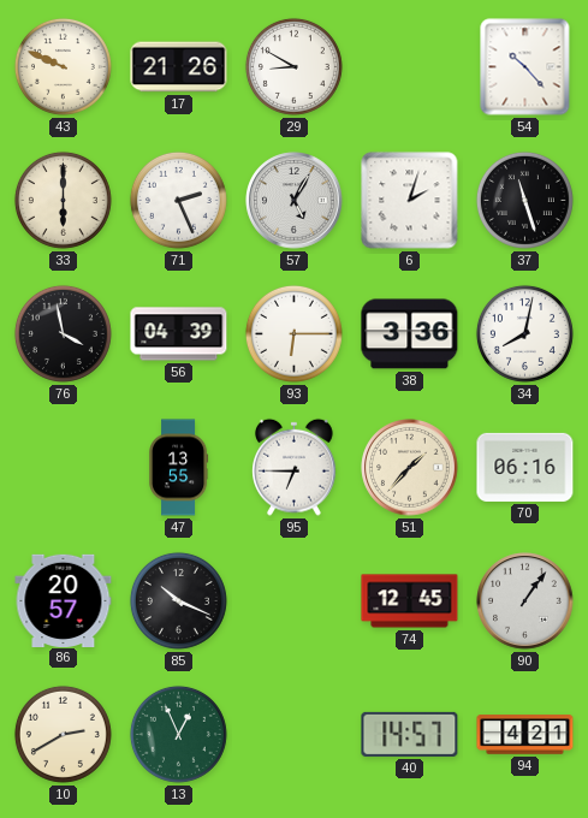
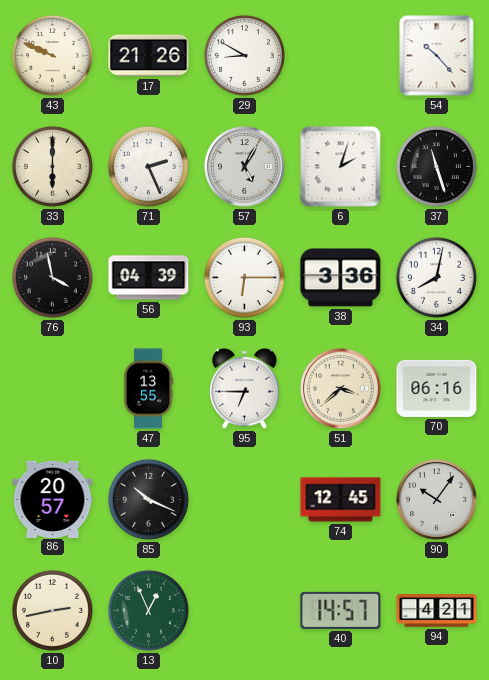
51: 1:37 -> 3:38 (341, 389)
90: 1:06 -> 10:06 (437, 500)
10: 2:40 -> 2:43 (52, 610)
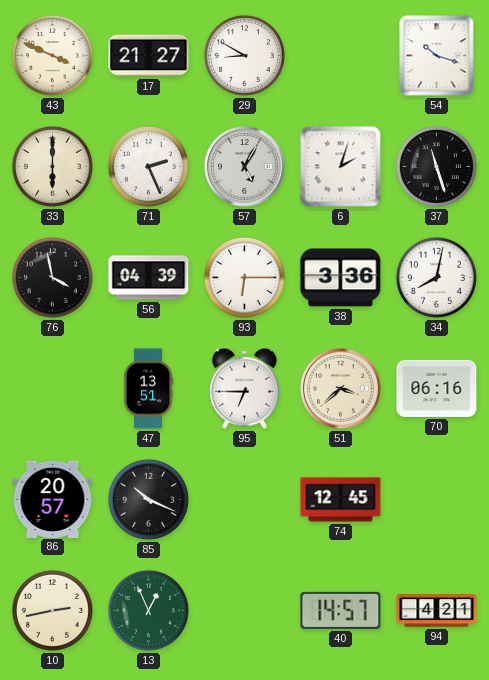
43: 9:49 -> 3:49 (52, 55)
17: 21:26 -> 21:27 (149, 56)
54: 10:23 -> 10:18 (437, 56)
47: 13:55 -> 13:51 (149, 389)
90: 10:06 -> none (437, 500)
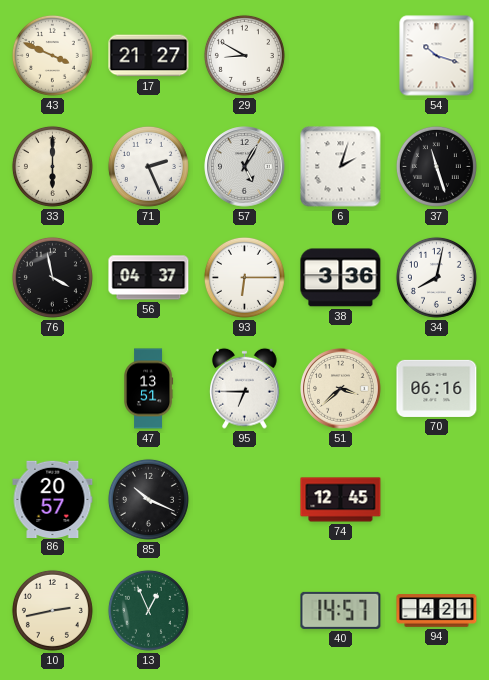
56: 04:39 -> 04:37 (149, 278)
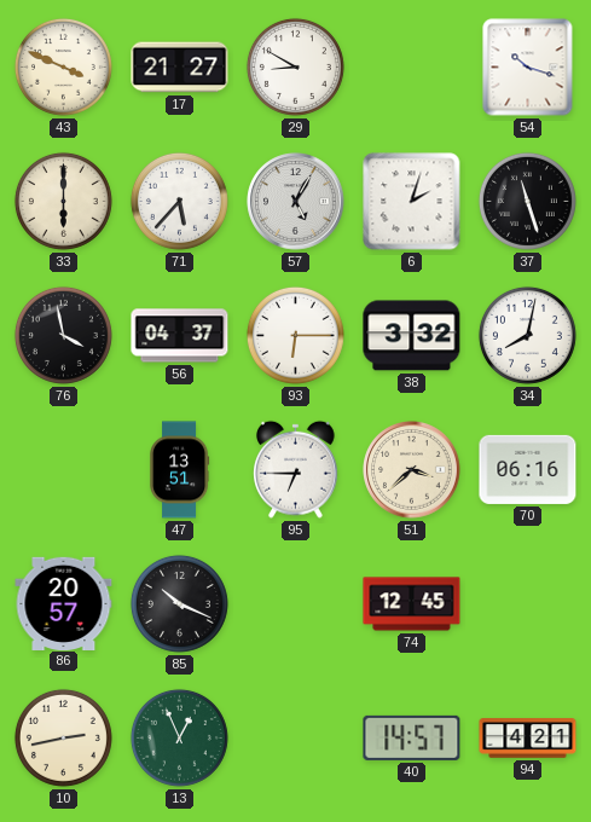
71: 2:26 -> 5:37 (179, 201)
38: 3:36 -> 3:32 (412, 336)
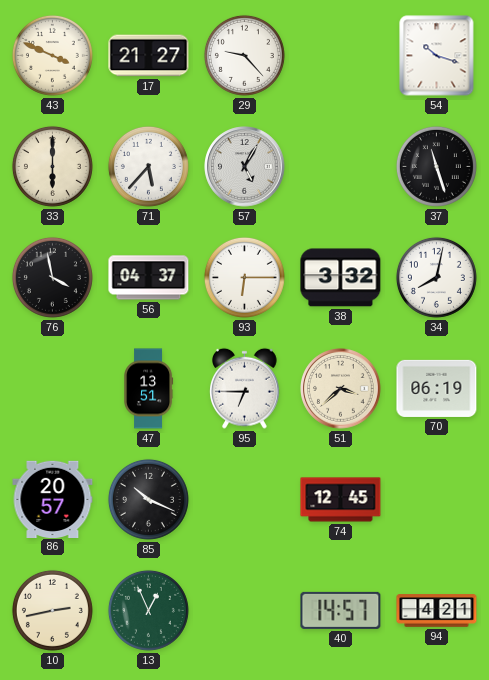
29: 8:50 -> 9:23 (244, 55)
6: 2:03 -> none (412, 202)
70: 06:16 -> 06:19 (437, 388)
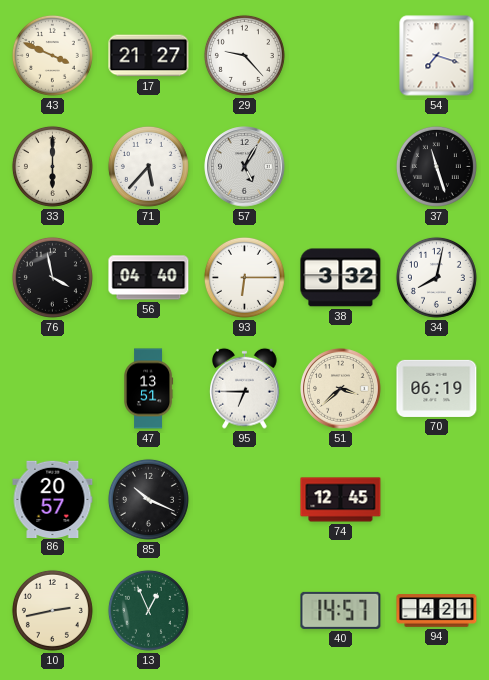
54: 10:18 -> 7:18 (437, 56)
56: 04:37 -> 04:40 (149, 278)
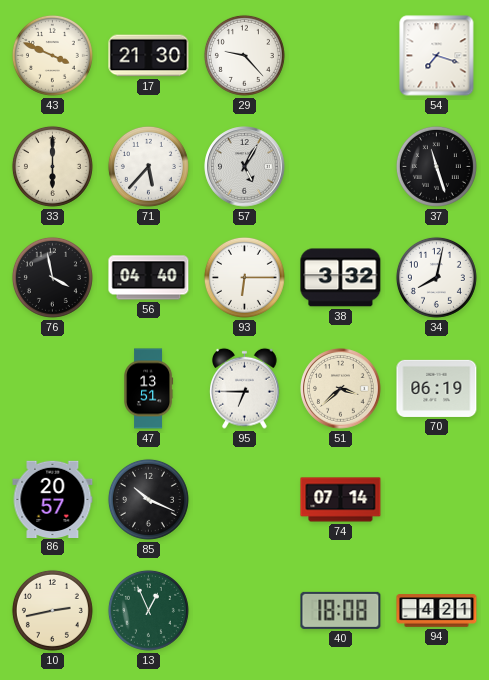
17: 21:27 -> 21:30 (149, 56)
74: 12:45 -> 07:14 (341, 500)
40: 14:57 -> 18:08 (341, 610)
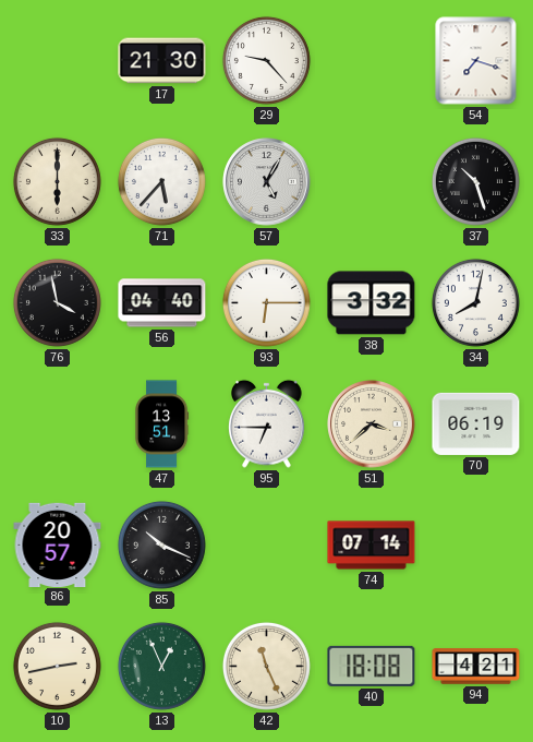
43: 3:49 -> none (52, 55)
37: 11:27 -> 10:27 (475, 181)
42: none -> 11:26 (266, 666)
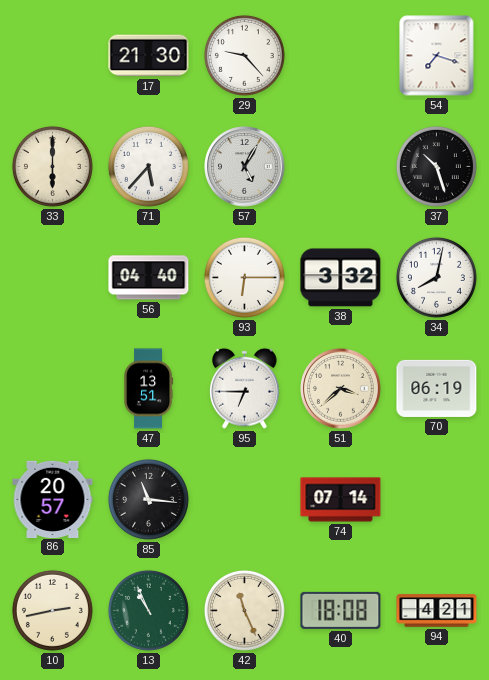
76: 3:58 -> none (57, 302)
85: 10:19 -> 11:16 (148, 499)
13: 12:56 -> 10:56 (148, 610)
